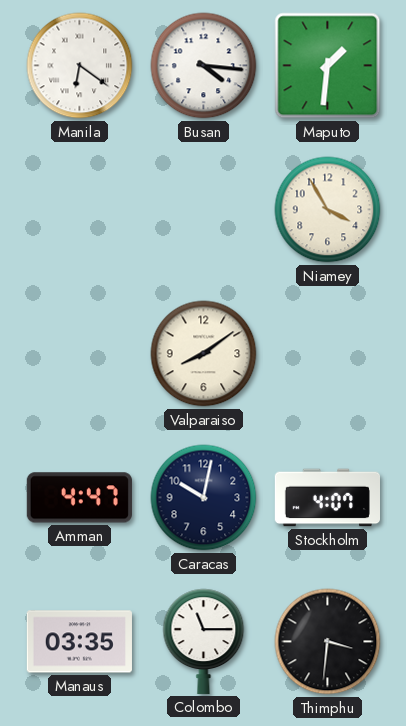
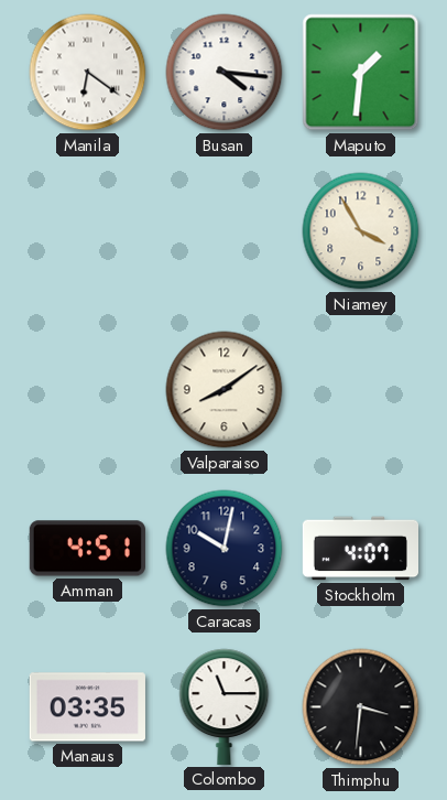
Amman: 4:47 -> 4:51 (87, 549)
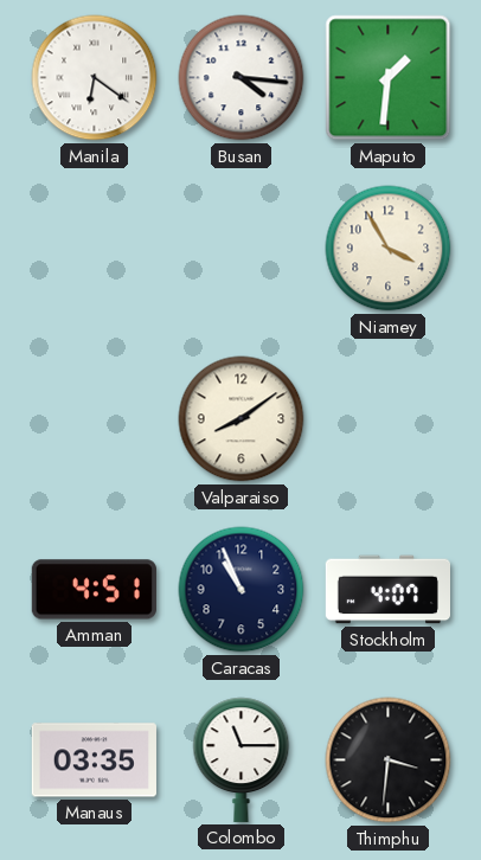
Caracas: 10:02 -> 10:56 (242, 590)
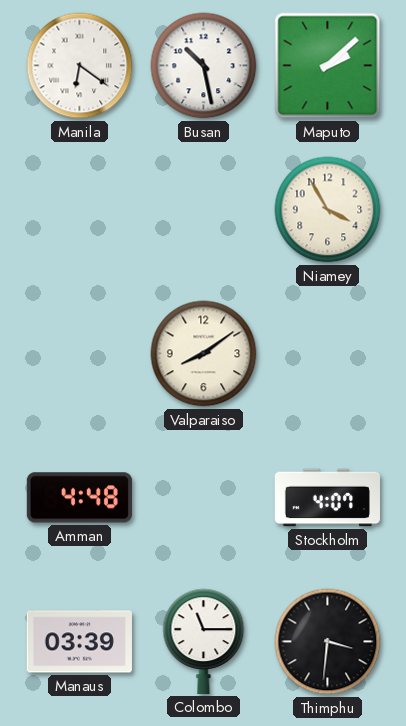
Busan: 4:16 -> 10:28 (204, 66)
Maputo: 1:31 -> 2:08 (328, 66)
Amman: 4:51 -> 4:48 (79, 498)
Caracas: 10:56 -> none (242, 590)
Manaus: 03:35 -> 03:39 (79, 642)
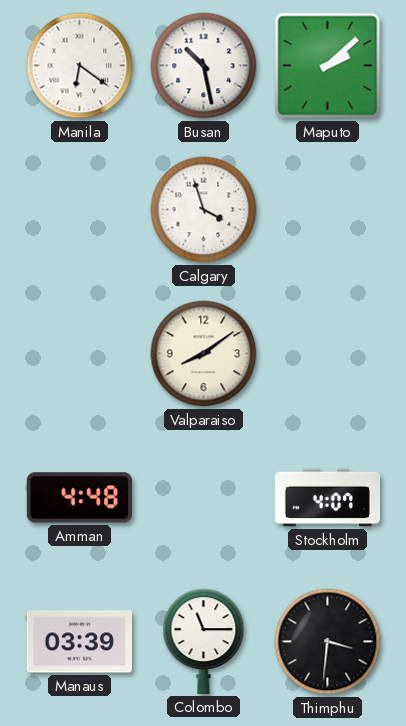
Calgary: none -> 3:57 (204, 210)
Niamey: 3:55 -> none (328, 210)
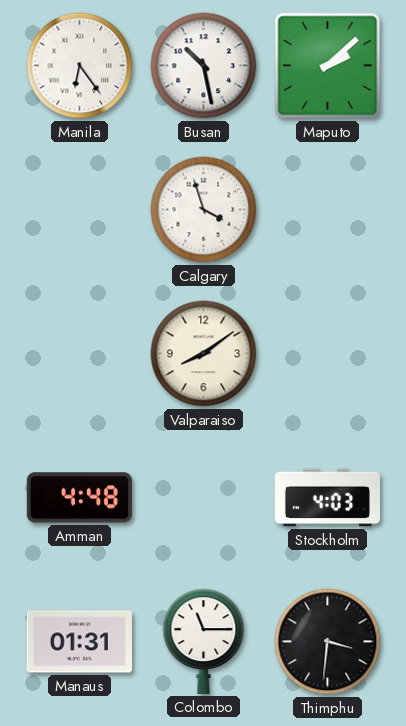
Manila: 6:21 -> 6:24 (80, 66)
Stockholm: 4:07 -> 4:03 (327, 498)
Manaus: 03:39 -> 01:31 (79, 642)
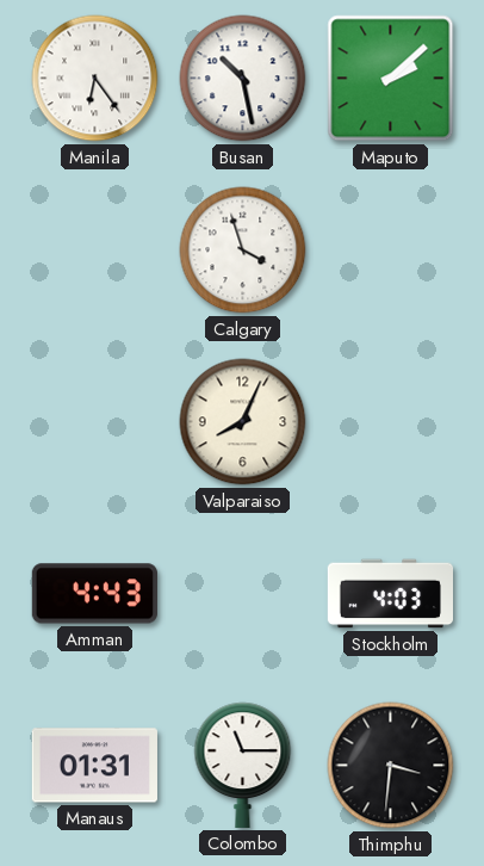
Valparaiso: 8:09 -> 8:04 (243, 422)
Amman: 4:48 -> 4:43 (94, 594)
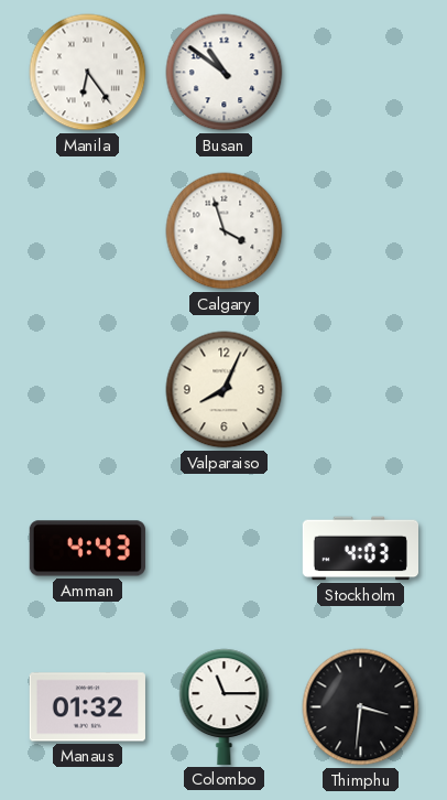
Busan: 10:28 -> 10:51 (225, 73)
Maputo: 2:08 -> none (391, 79)
Manaus: 01:31 -> 01:32 (87, 707)
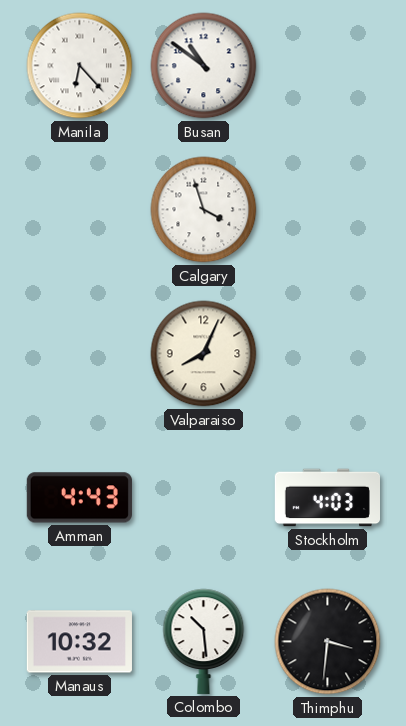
Manila: 6:24 -> 6:23 (80, 66)
Manaus: 01:32 -> 10:32 (79, 642)
Colombo: 11:15 -> 10:29 (204, 641)
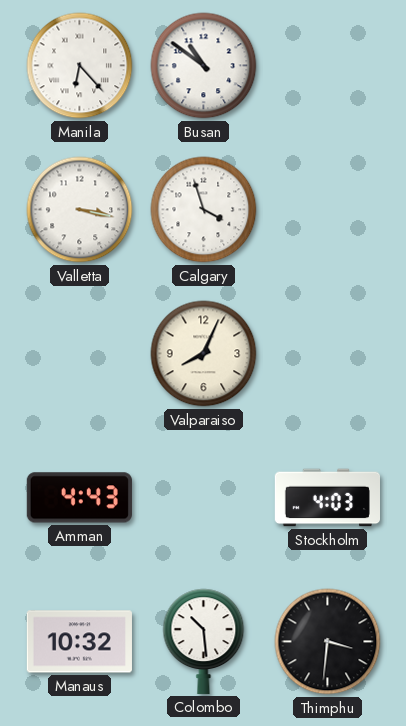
Valletta: none -> 3:17 (80, 210)
